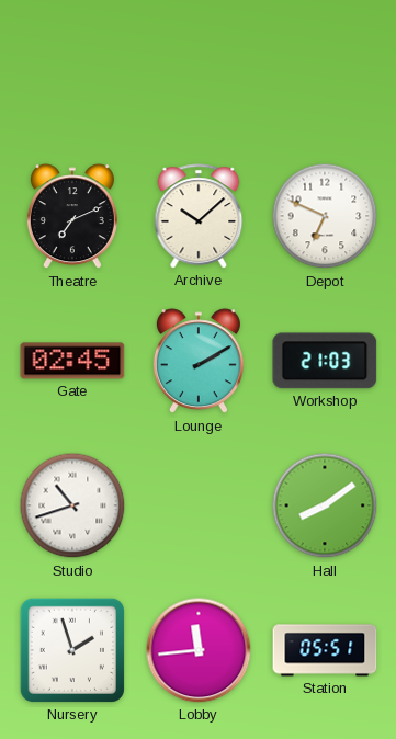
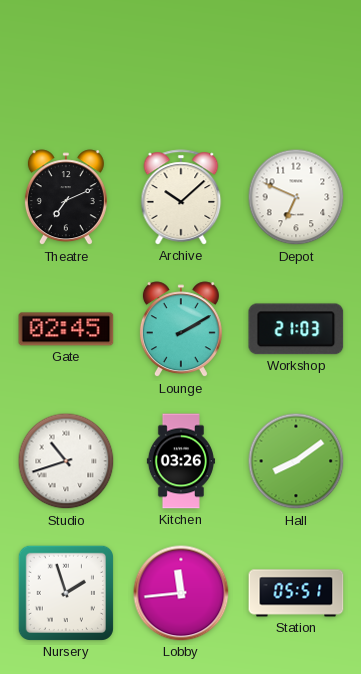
Kitchen: none -> 03:26 (181, 461)
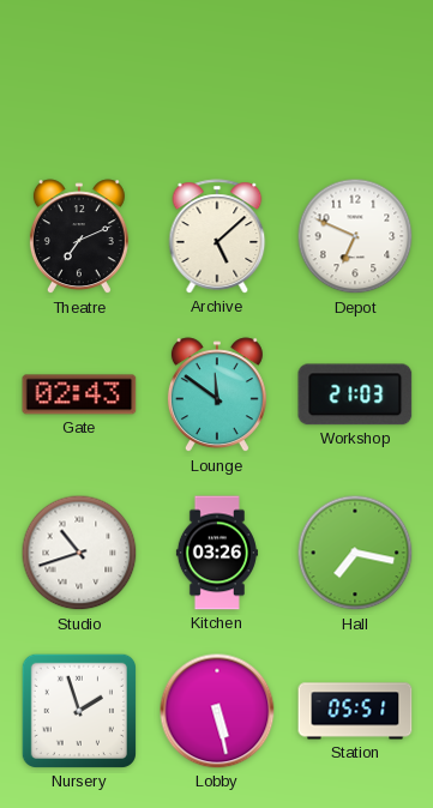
Archive: 10:08 -> 5:08 (217, 236)
Gate: 02:45 -> 02:43 (79, 394)
Lounge: 2:10 -> 11:51 (217, 396)
Hall: 8:09 -> 7:17 (355, 553)
Lobby: 11:44 -> 5:28 (217, 711)
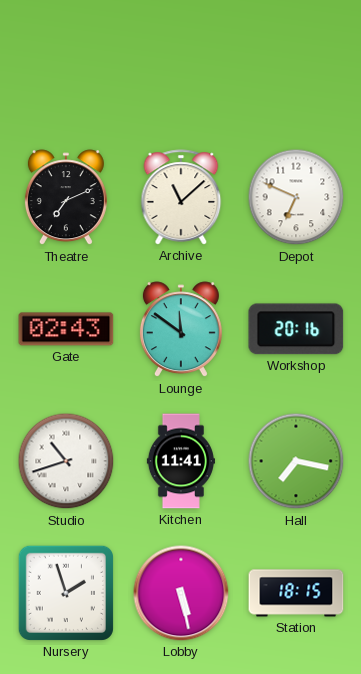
Archive: 5:08 -> 11:08 (181, 197)
Workshop: 21:03 -> 20:16 (296, 329)
Kitchen: 03:26 -> 11:41 (181, 461)
Station: 05:51 -> 18:15 (296, 593)
